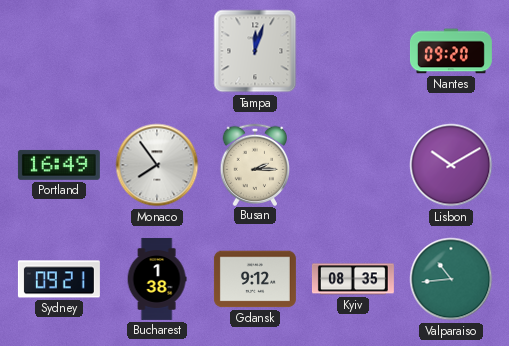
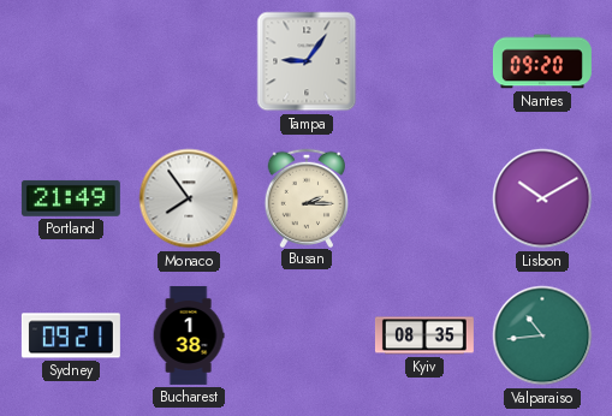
Tampa: 12:03 -> 9:06 (307, 61)
Portland: 16:49 -> 21:49 (71, 198)
Gdansk: 9:12 -> none (255, 279)
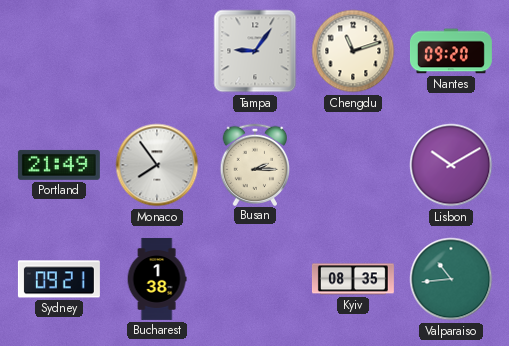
Chengdu: none -> 11:12 (353, 51)
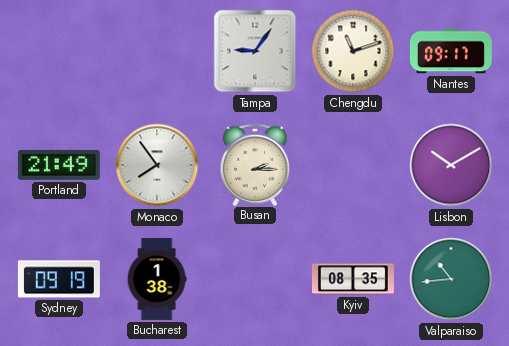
Nantes: 09:20 -> 09:17 (451, 51)
Sydney: 09:21 -> 09:19 (59, 279)
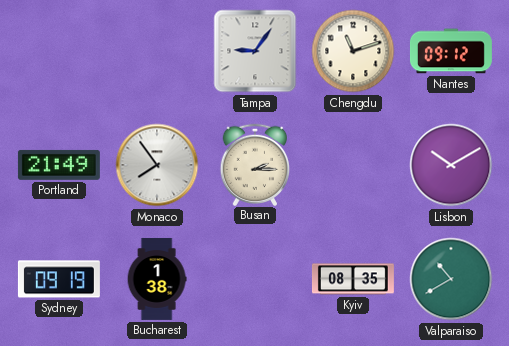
Nantes: 09:17 -> 09:12 (451, 51)
Valparaiso: 10:44 -> 10:40 (451, 279)
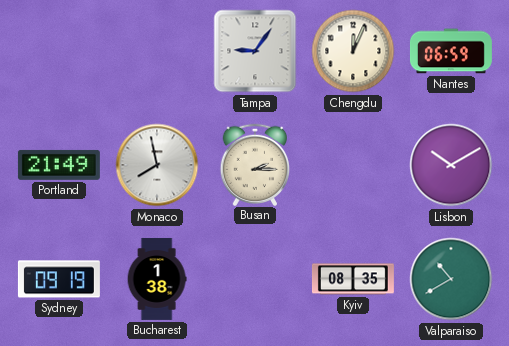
Chengdu: 11:12 -> 12:04 (353, 51)
Nantes: 09:12 -> 06:59 (451, 51)
Monaco: 7:54 -> 7:58 (157, 165)
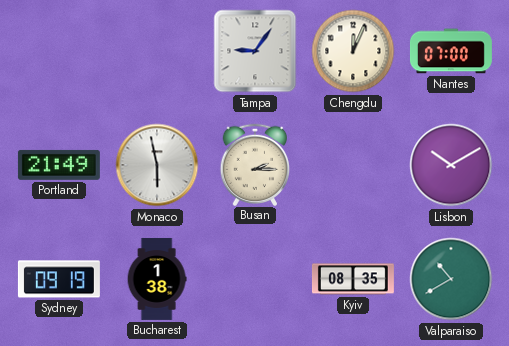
Nantes: 06:59 -> 07:00 (451, 51)
Monaco: 7:58 -> 5:58 (157, 165)
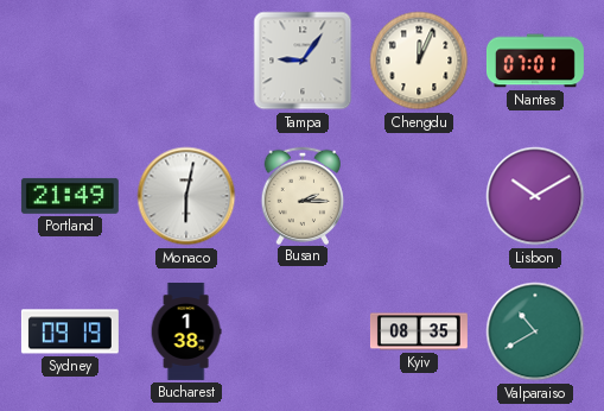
Nantes: 07:00 -> 07:01 (535, 61)
Monaco: 5:58 -> 6:02 (186, 196)
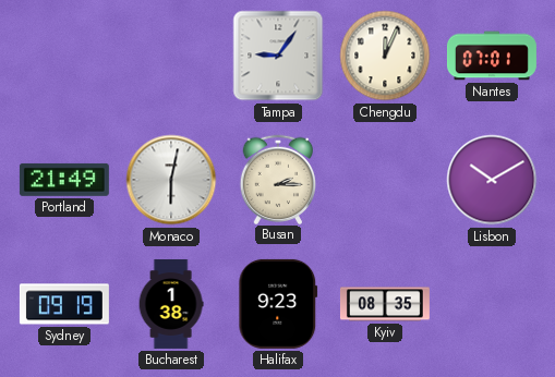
Halifax: none -> 9:23 (278, 304)
Valparaiso: 10:40 -> none (535, 331)
